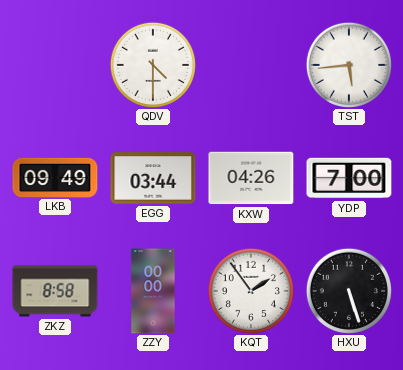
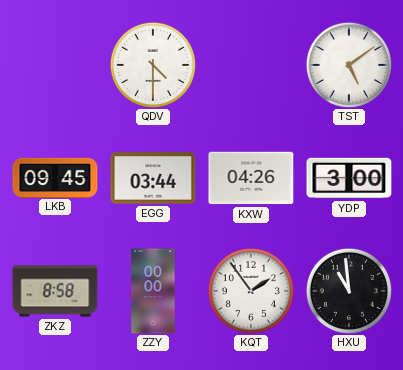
TST: 5:44 -> 5:09 (349, 65)
LKB: 09:49 -> 09:45 (55, 177)
YDP: 7:00 -> 3:00 (349, 178)
HXU: 5:27 -> 10:59 (349, 291)
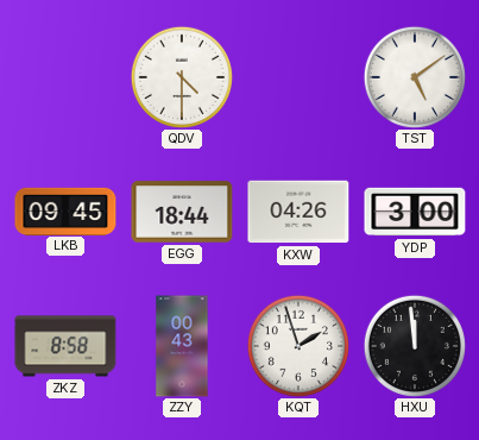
EGG: 03:44 -> 18:44 (182, 212)
ZZY: 00:00 -> 00:43 (182, 346)
KQT: 1:54 -> 1:57 (298, 346)
HXU: 10:59 -> 11:59 (415, 346)
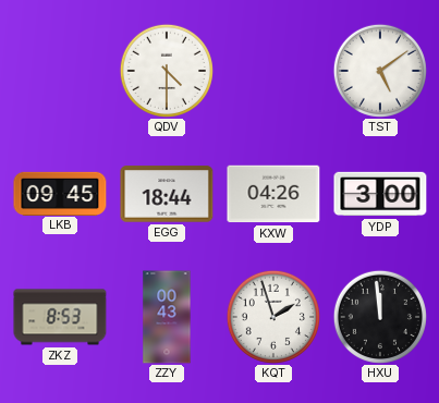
ZKZ: 8:58 -> 8:53 (60, 317)
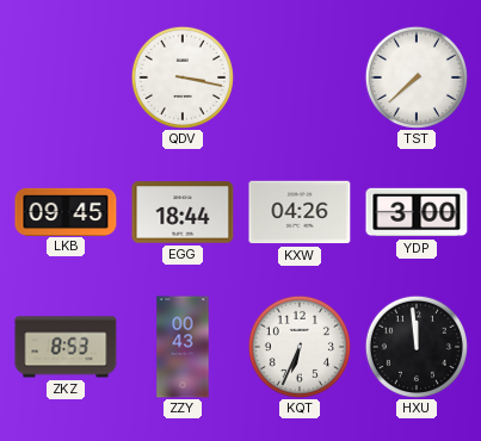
QDV: 4:30 -> 3:17 (183, 77)
TST: 5:09 -> 7:38 (417, 77)
KQT: 1:57 -> 6:34 (300, 347)
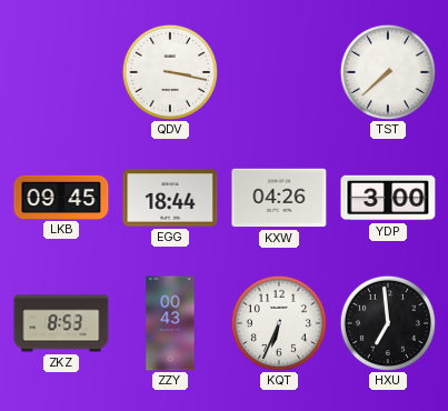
HXU: 11:59 -> 6:59 (388, 323)
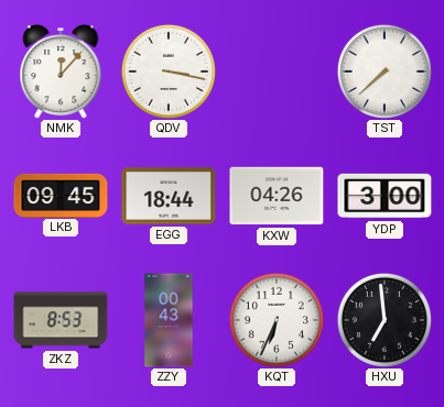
NMK: none -> 12:07 (61, 71)
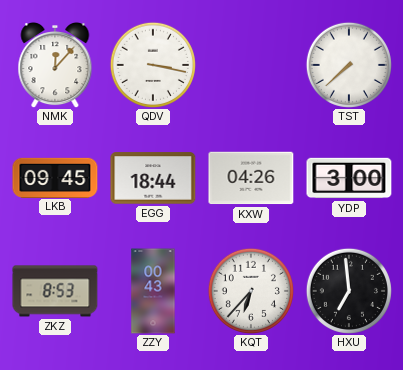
KQT: 6:34 -> 6:37 (251, 291)
